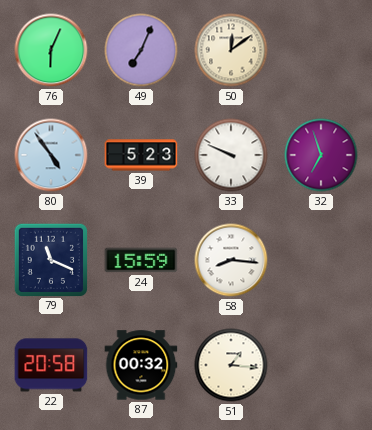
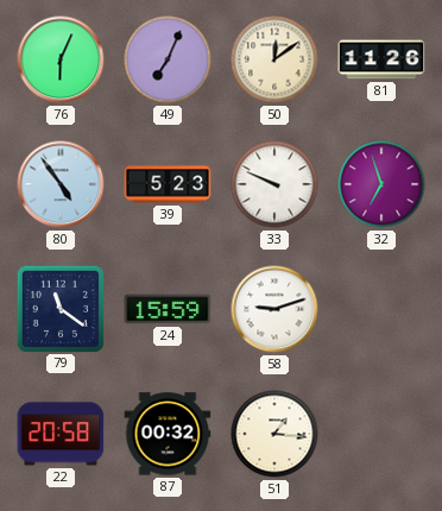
81: none -> 11:26 (381, 59)
79: 11:19 -> 11:21 (59, 308)
58: 8:16 -> 9:12 (274, 309)
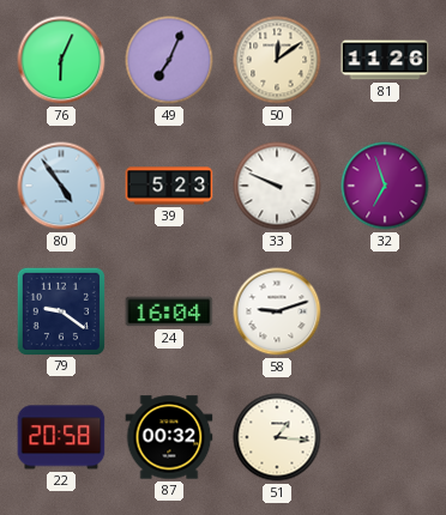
79: 11:21 -> 9:21 (60, 310)
24: 15:59 -> 16:04 (169, 311)
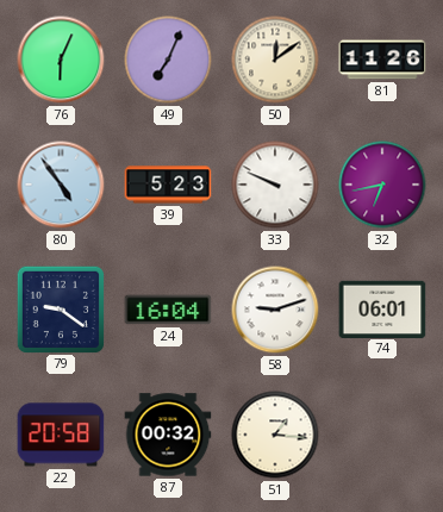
32: 6:57 -> 6:43 (382, 185)
74: none -> 06:01 (382, 308)
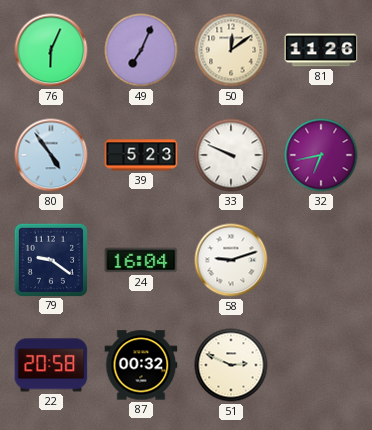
74: 06:01 -> none (382, 308)
51: 1:16 -> 2:49 (231, 365)
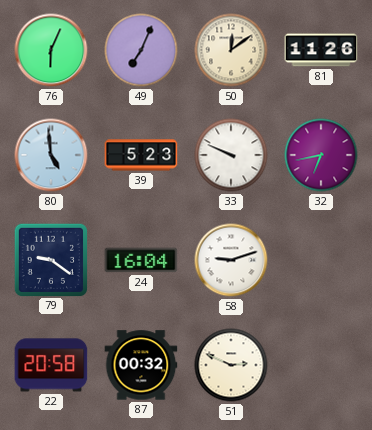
80: 4:54 -> 4:59 (51, 155)
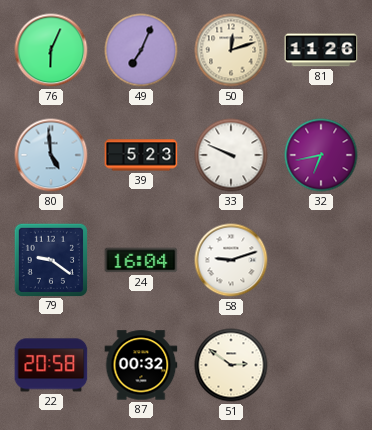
50: 12:09 -> 12:12 (231, 50)
51: 2:49 -> 2:51 (231, 365)
